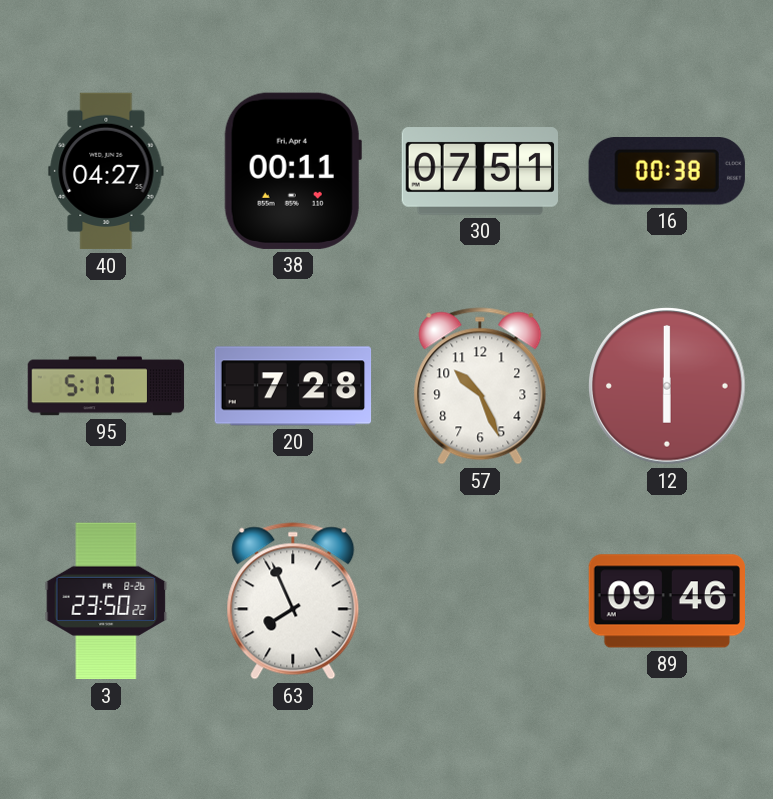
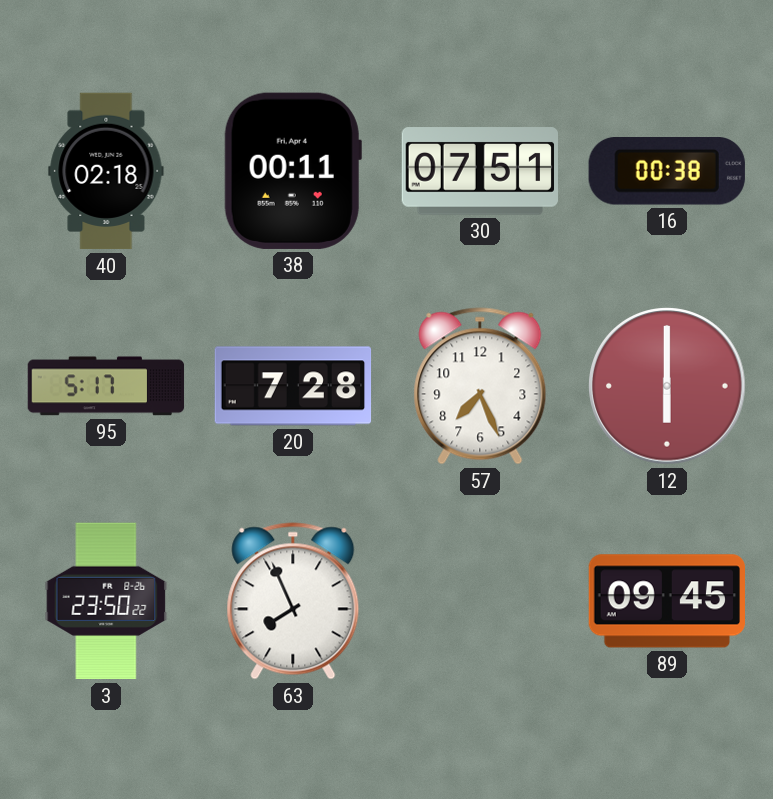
40: 04:27 -> 02:18 (106, 171)
57: 10:26 -> 7:26 (480, 386)
89: 09:46 -> 09:45 (666, 601)
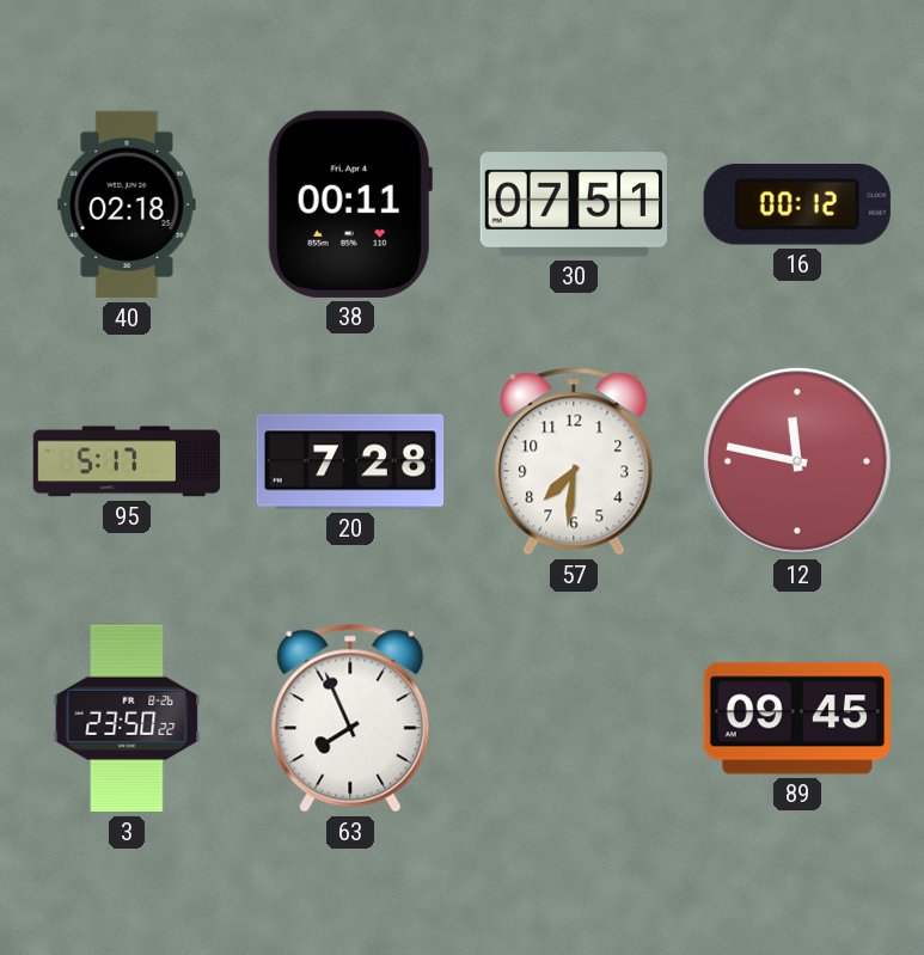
16: 00:38 -> 00:12 (797, 206)
57: 7:26 -> 7:31 (574, 461)
12: 6:00 -> 11:47 (797, 461)
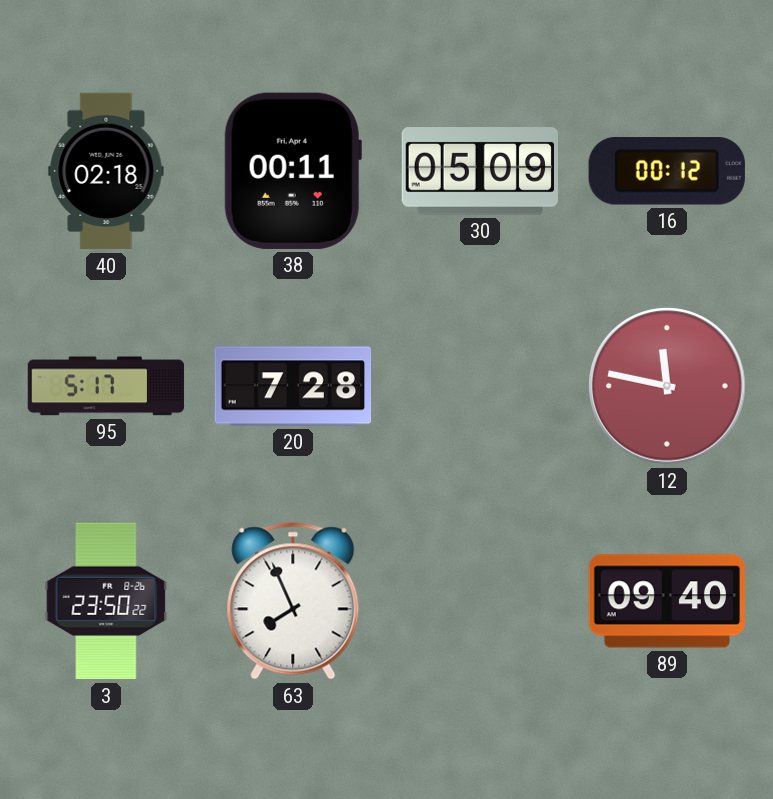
30: 07:51 -> 05:09 (479, 171)
57: 7:31 -> none (574, 461)
89: 09:45 -> 09:40 (666, 601)
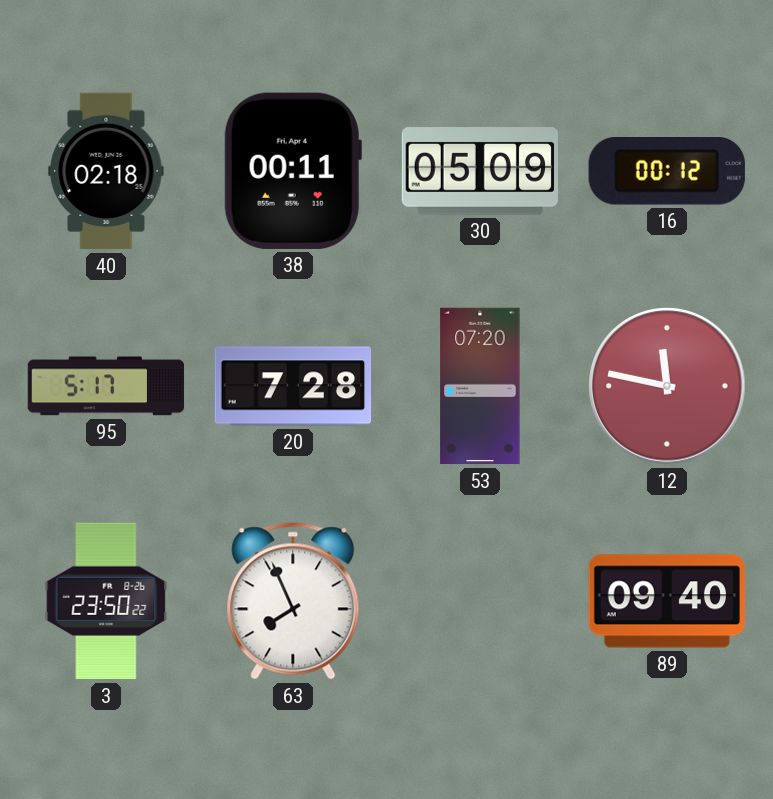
53: none -> 07:20 (480, 386)
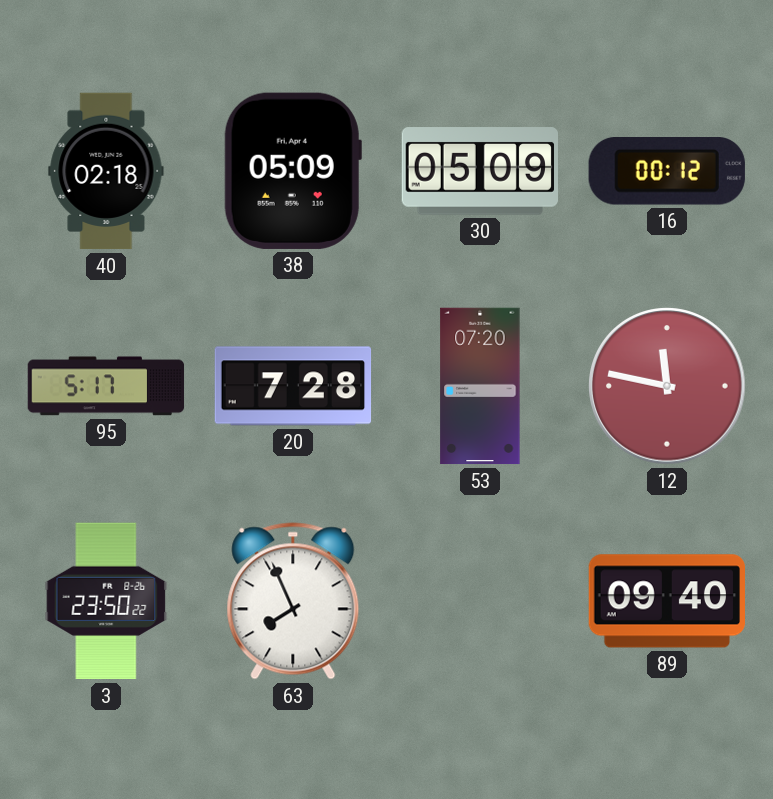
38: 00:11 -> 05:09 (293, 171)
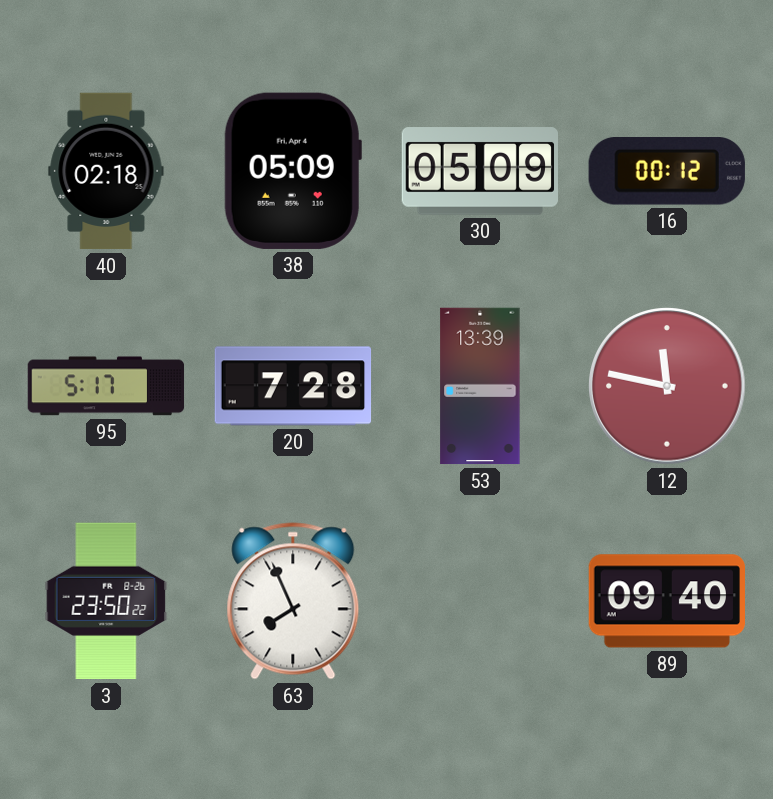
53: 07:20 -> 13:39 (480, 386)
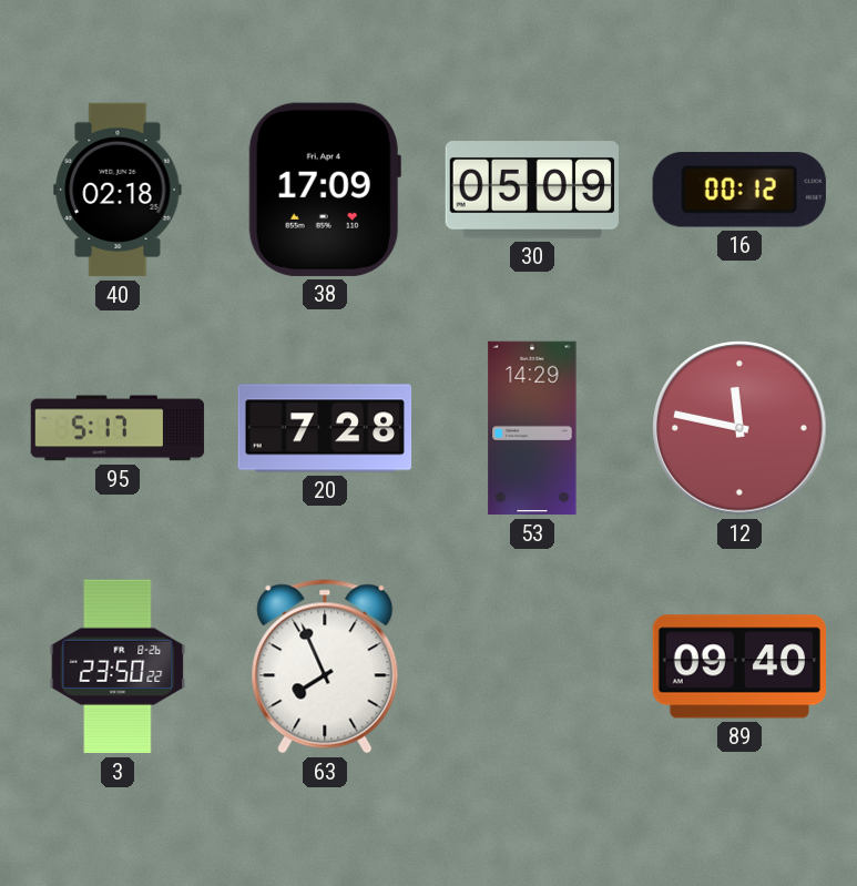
38: 05:09 -> 17:09 (325, 190)
53: 13:39 -> 14:29 (532, 428)
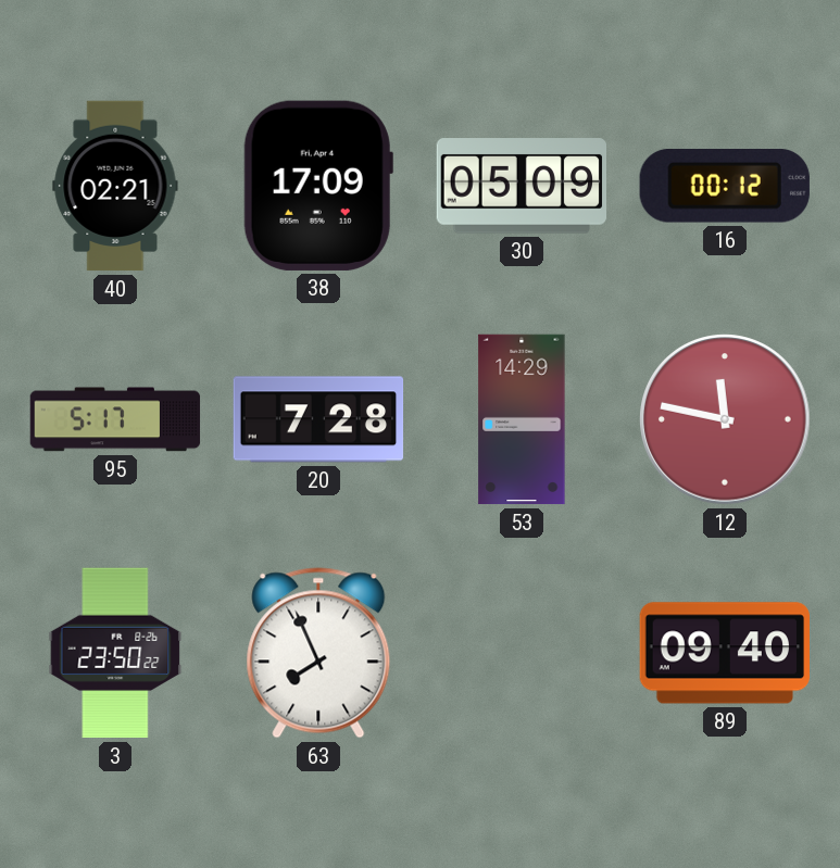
40: 02:18 -> 02:21 (115, 186)
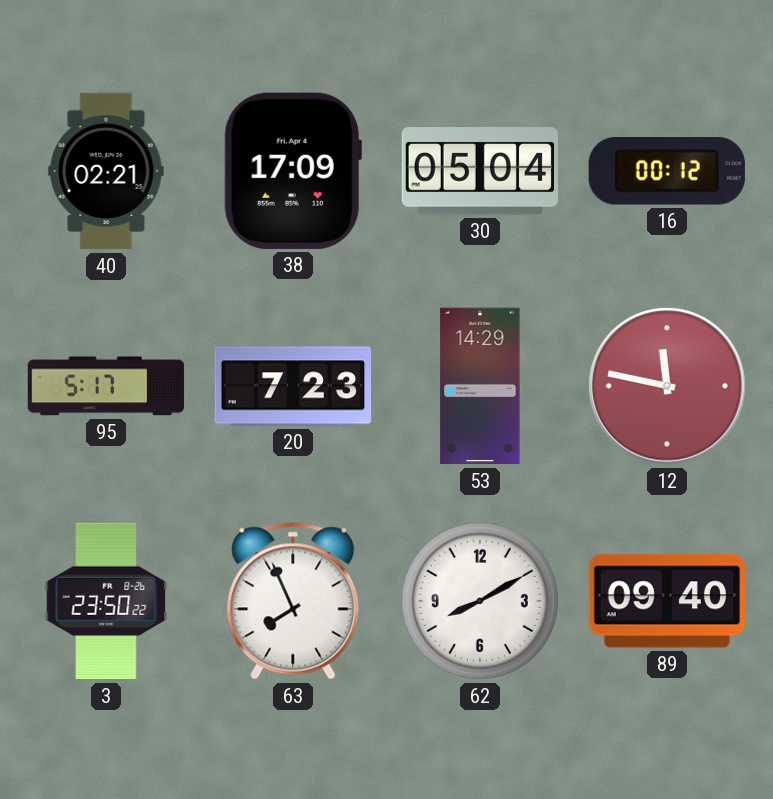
30: 05:09 -> 05:04 (479, 171)
20: 7:28 -> 7:23 (293, 386)
62: none -> 8:10 (480, 601)
